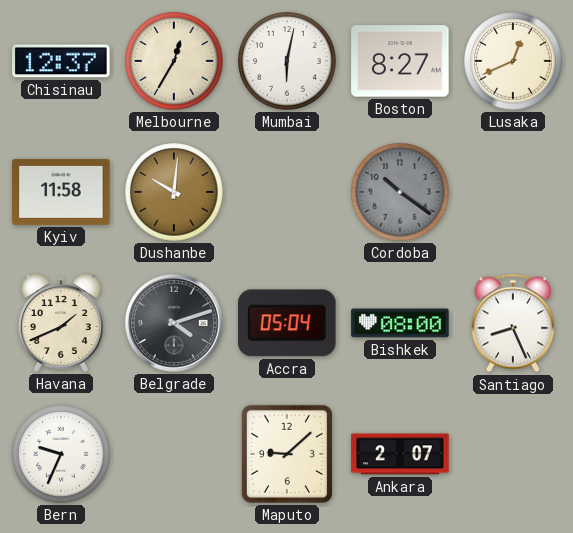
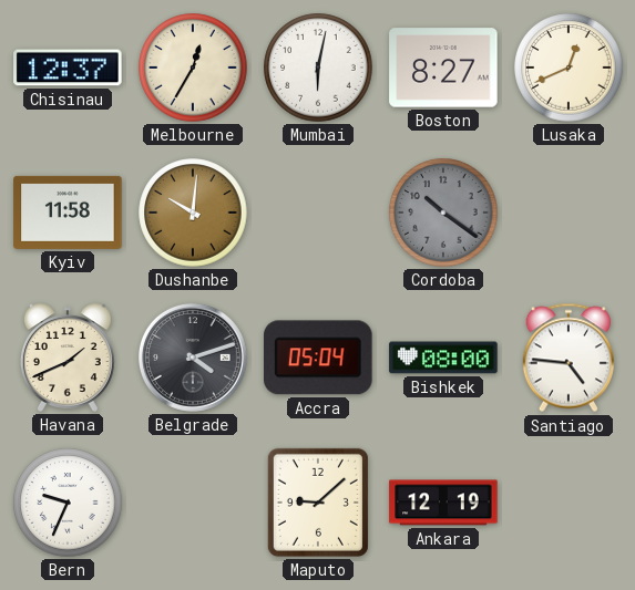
Santiago: 8:26 -> 4:46 (569, 358)
Ankara: 2:07 -> 12:19 (443, 503)
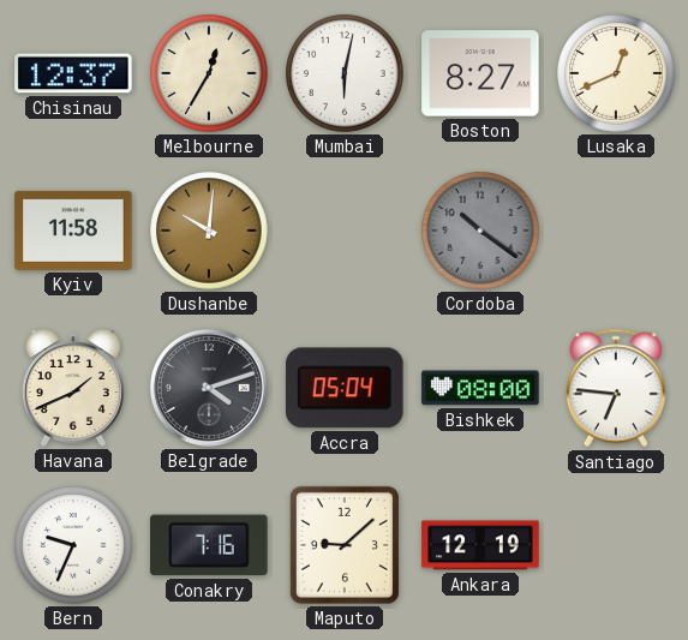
Santiago: 4:46 -> 6:46 (616, 388)
Conakry: none -> 7:16 (209, 545)
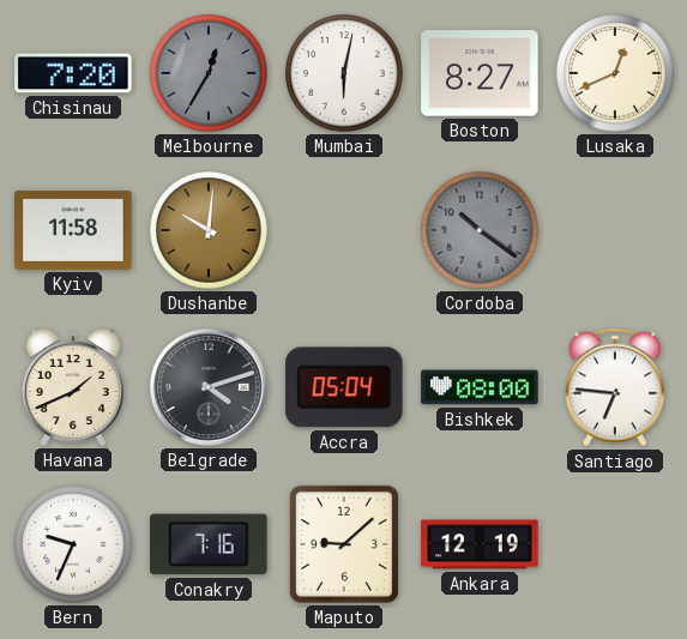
Chisinau: 12:37 -> 7:20 (73, 73)
Melbourne dial: cream -> grey (209, 73)
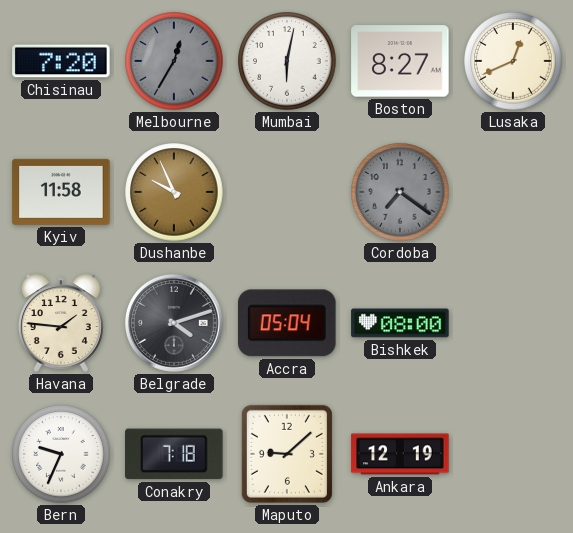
Dushanbe: 10:01 -> 9:56 (174, 192)
Cordoba: 10:21 -> 7:21 (400, 192)
Havana: 1:41 -> 1:46 (61, 323)
Santiago: 6:46 -> none (615, 387)
Conakry: 7:16 -> 7:18 (174, 454)
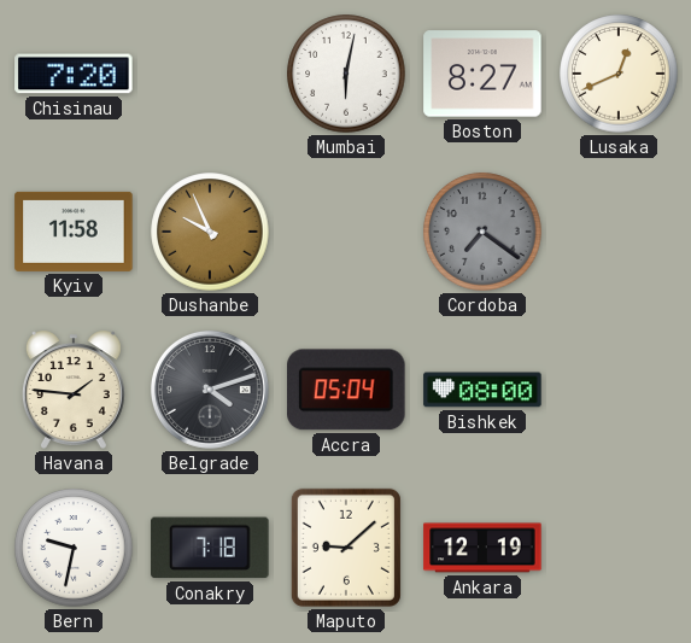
Melbourne: 12:35 -> none (174, 61)
Bern: 9:34 -> 9:32 (74, 548)
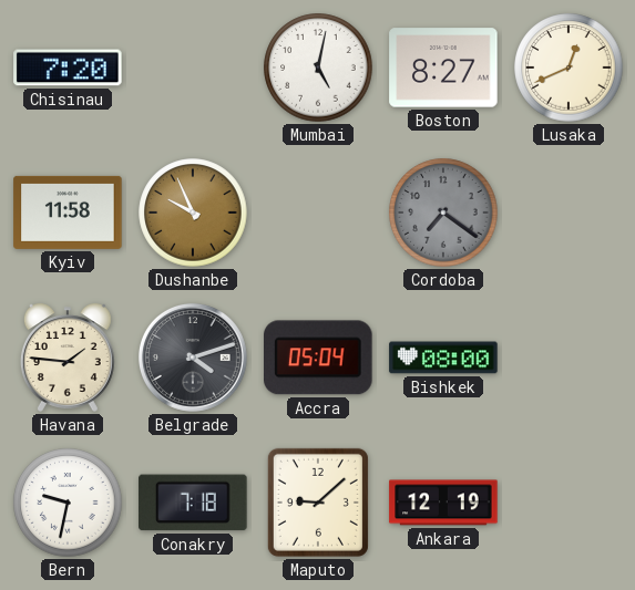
Mumbai: 6:02 -> 5:02 (318, 68)
